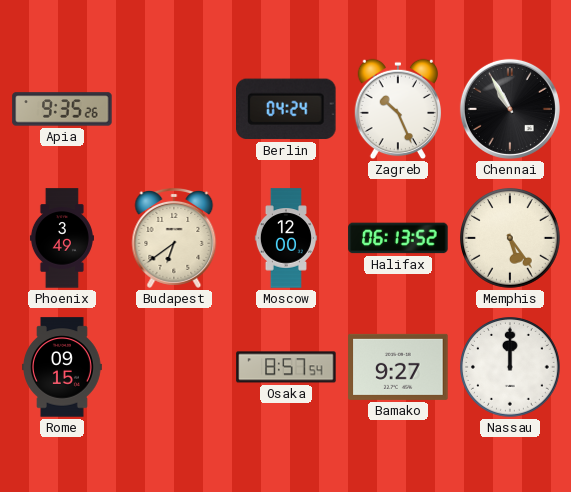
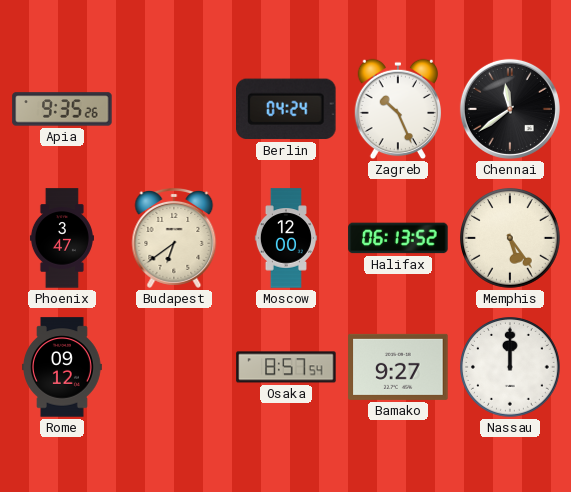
Chennai: 10:55 -> 11:39 (510, 109)
Phoenix: 3:49 -> 3:47 (62, 238)
Rome: 09:15 -> 09:12 (63, 367)
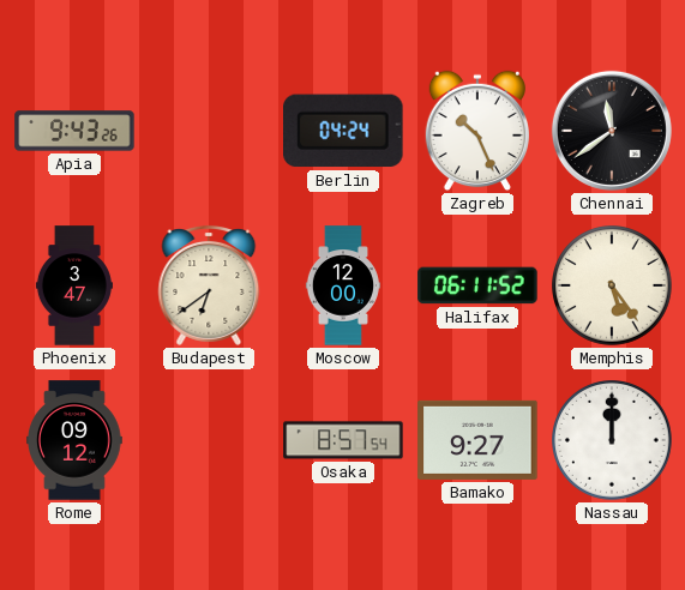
Apia: 9:35 -> 9:43 (74, 131)
Halifax: 06:13 -> 06:11 (477, 285)
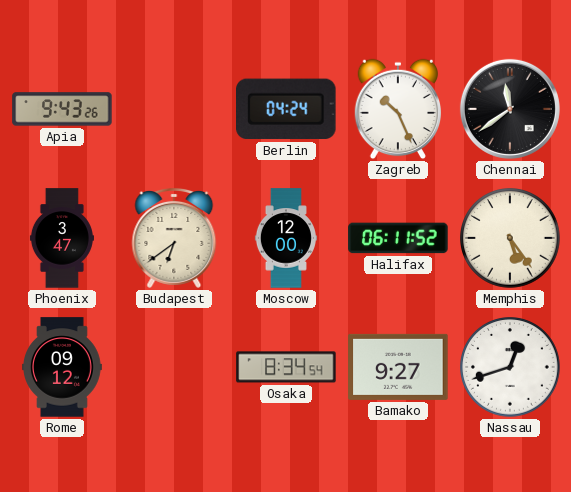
Osaka: 8:57 -> 8:34 (286, 367)
Nassau: 12:00 -> 12:42 (511, 368)
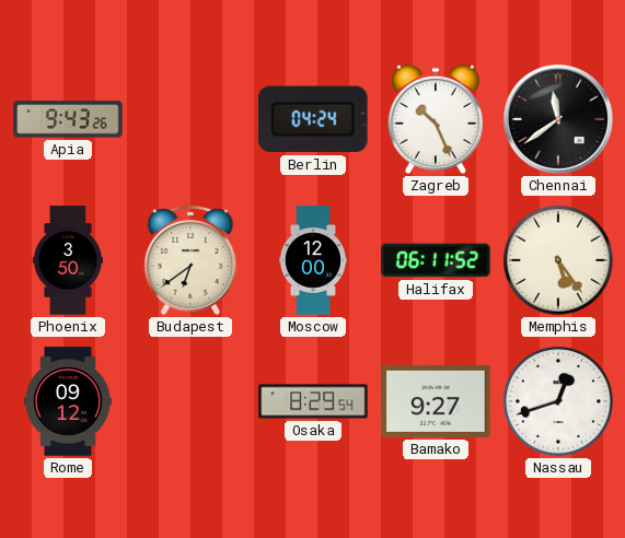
Phoenix: 3:47 -> 3:50 (68, 260)
Osaka: 8:34 -> 8:29 (313, 401)
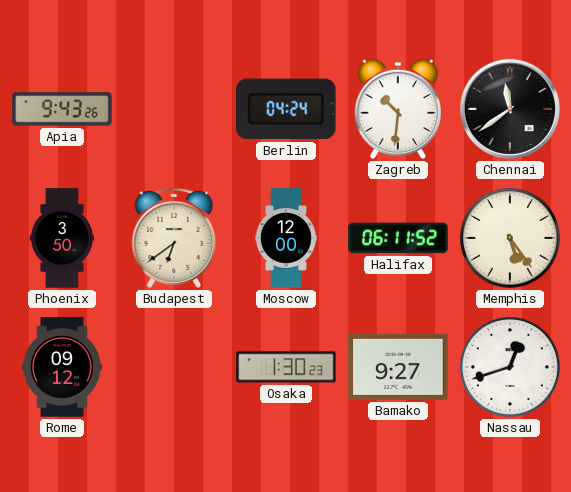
Zagreb: 10:26 -> 10:31 (397, 109)
Osaka: 8:29 -> 1:30 (286, 367)
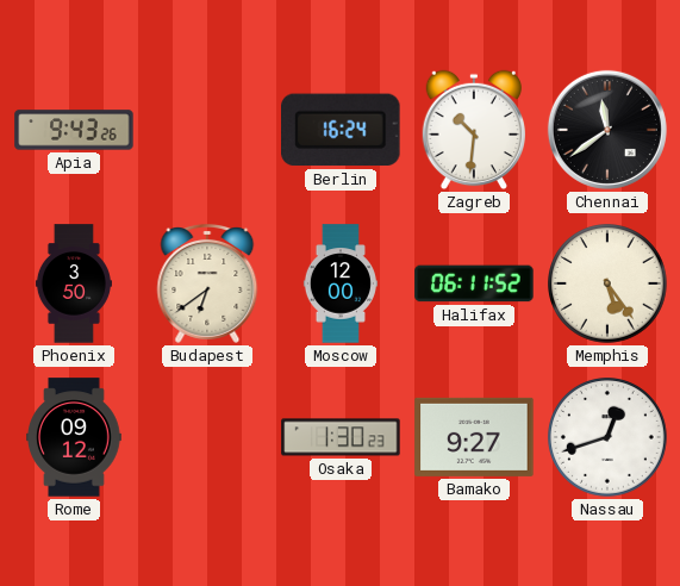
Berlin: 04:24 -> 16:24 (342, 130)
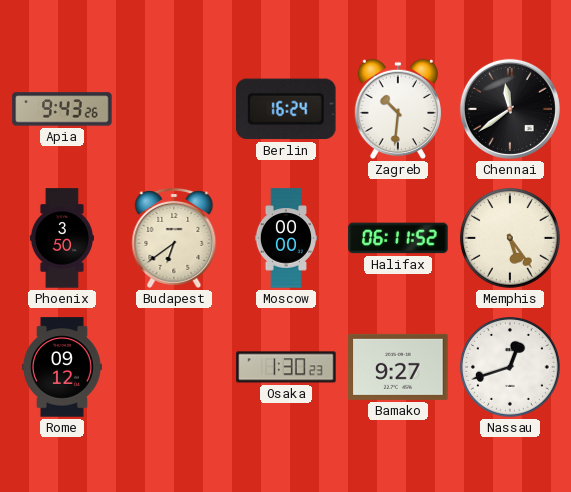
Moscow: 12:00 -> 00:00 (286, 238)
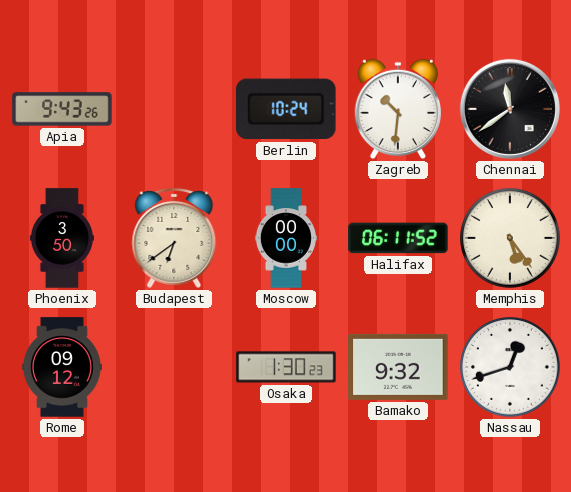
Berlin: 16:24 -> 10:24 (287, 109)
Bamako: 9:27 -> 9:32 (398, 367)
